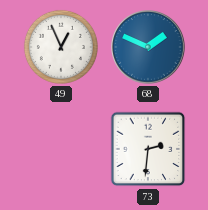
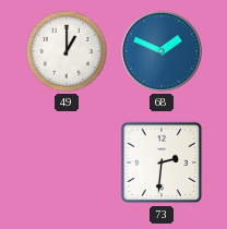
49: 12:56 -> 1:00 (67, 51)
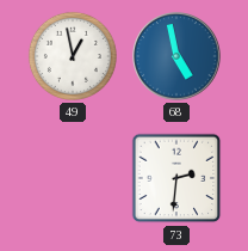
49: 1:00 -> 12:58 (73, 56)
68: 1:49 -> 4:58 (176, 56)
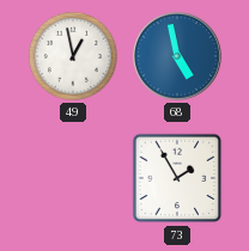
73: 2:31 -> 1:55 (177, 178)
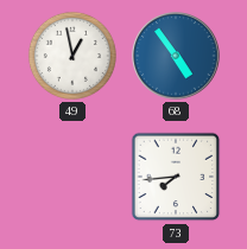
68: 4:58 -> 4:54 (176, 56)
73: 1:55 -> 7:44 (176, 177)
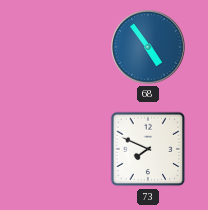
49: 12:58 -> none (72, 56)
73: 7:44 -> 7:49 (148, 149)
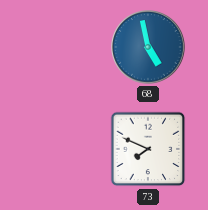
68: 4:54 -> 4:58 (148, 47)
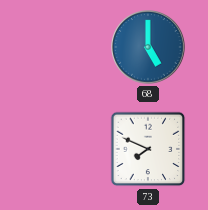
68: 4:58 -> 5:00 (148, 47)
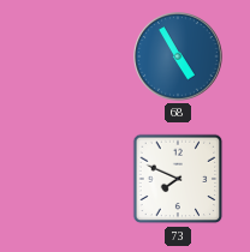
68: 5:00 -> 4:55 (178, 56)
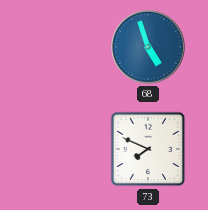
68: 4:55 -> 4:57 (148, 47)
